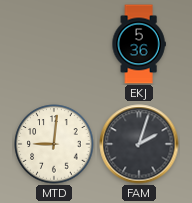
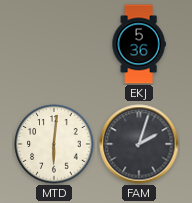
MTD: 9:01 -> 6:01 (54, 144)
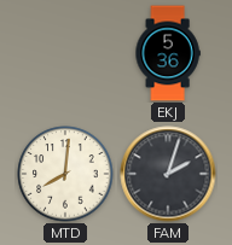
MTD: 6:01 -> 8:01 (65, 174)
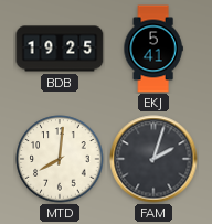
BDB: none -> 19:25 (60, 49)
EKJ: 5:36 -> 5:41 (153, 49)
